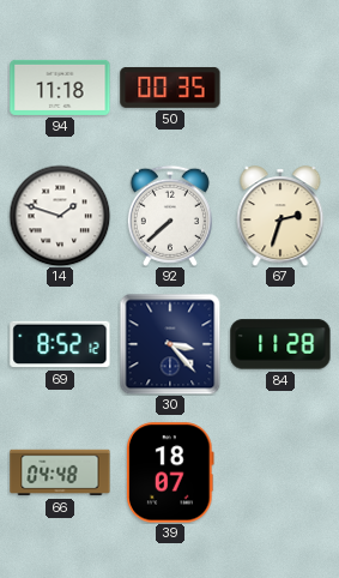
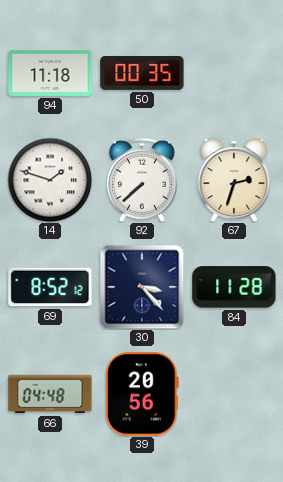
39: 18:07 -> 20:56 (142, 394)
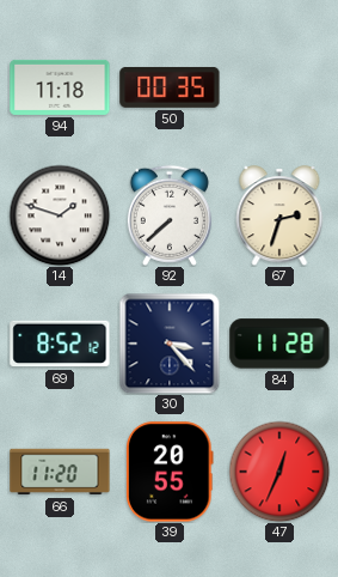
66: 04:48 -> 11:20 (60, 472)
39: 20:56 -> 20:55 (170, 472)
47: none -> 12:34 (279, 472)
